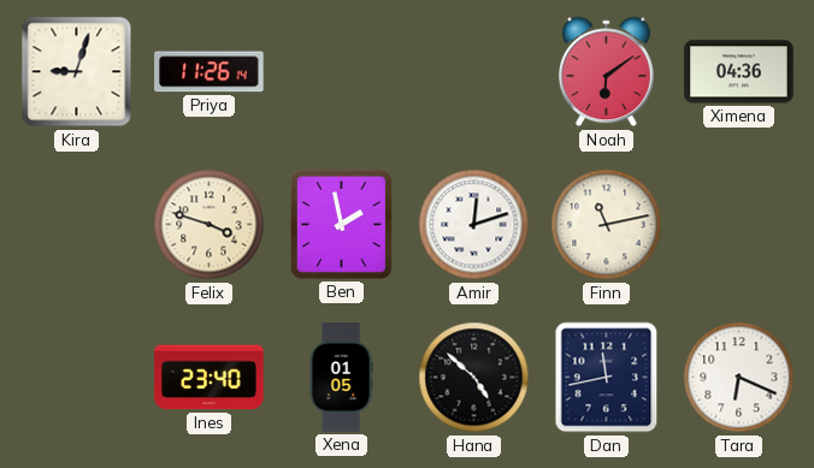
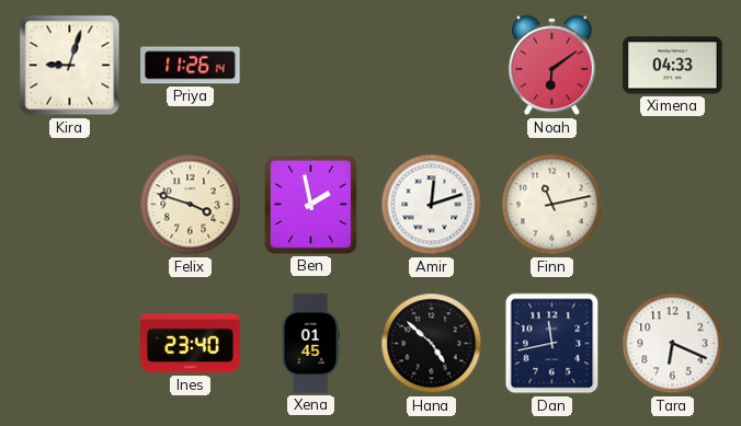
Ximena: 04:36 -> 04:33 (673, 66)
Xena: 01:05 -> 01:45 (310, 344)
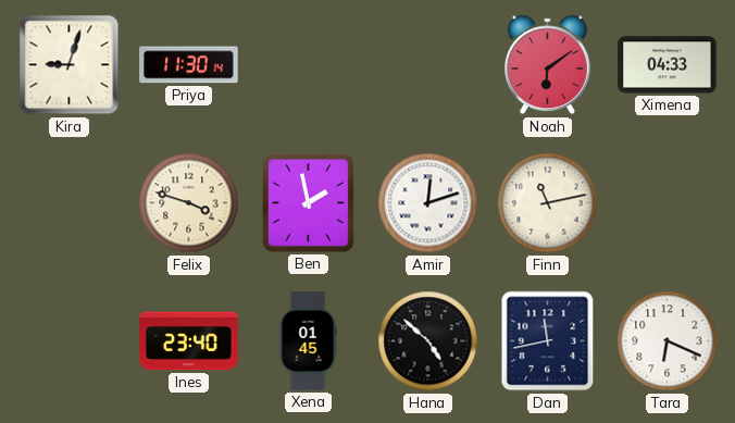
Priya: 11:26 -> 11:30 (189, 65)
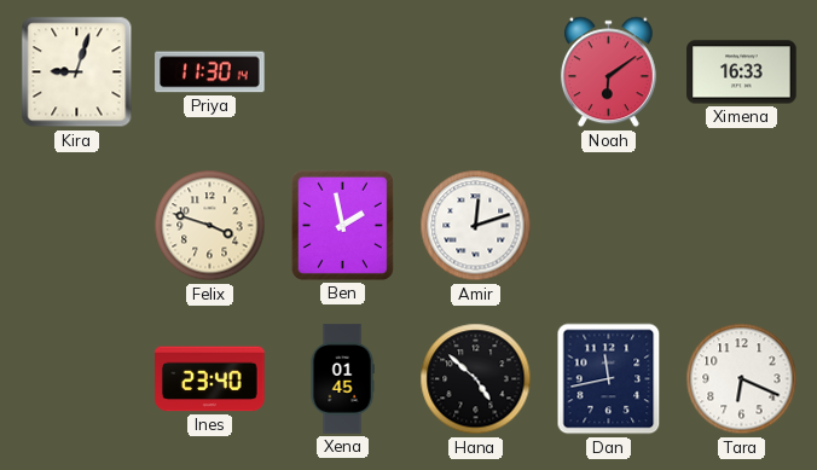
Ximena: 04:33 -> 16:33 (742, 72)
Finn: 11:13 -> none (548, 203)
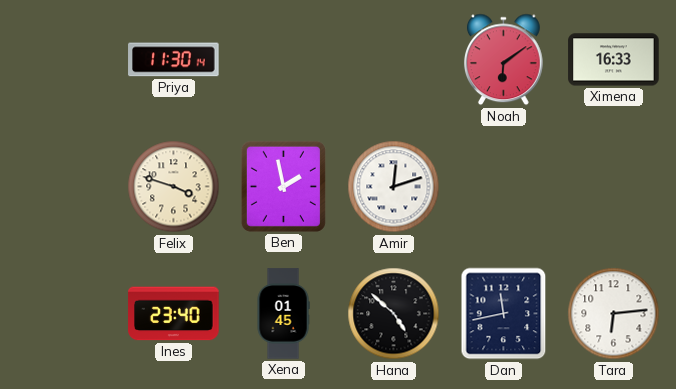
Kira: 9:03 -> none (77, 72)
Tara: 6:19 -> 6:14 (614, 314)
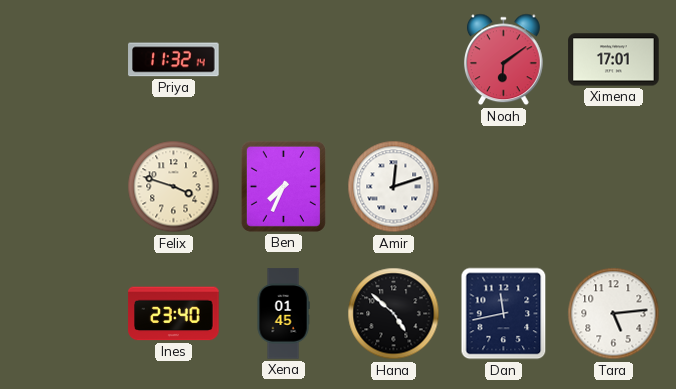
Priya: 11:30 -> 11:32 (174, 60)
Ximena: 16:33 -> 17:01 (614, 60)
Ben: 1:58 -> 7:34 (283, 186)
Tara: 6:14 -> 5:14 (614, 314)
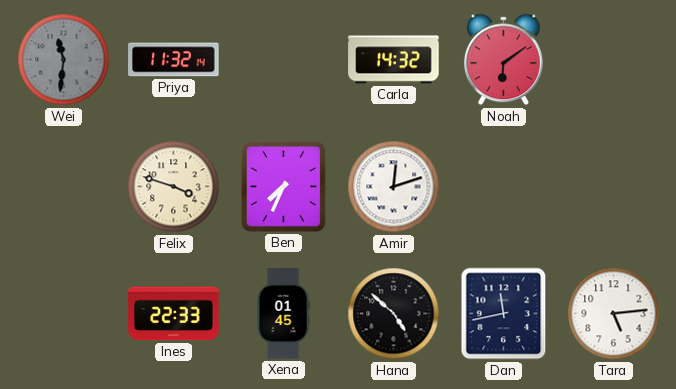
Wei: none -> 11:31 (64, 60)
Carla: none -> 14:32 (394, 60)
Ximena: 17:01 -> none (614, 60)
Ines: 23:40 -> 22:33 (174, 314)
